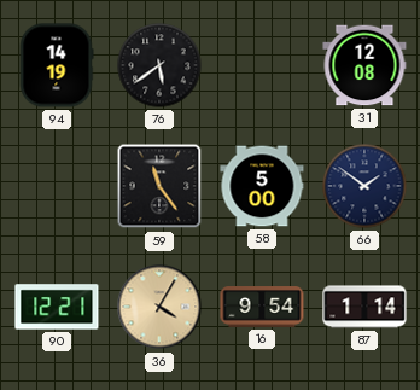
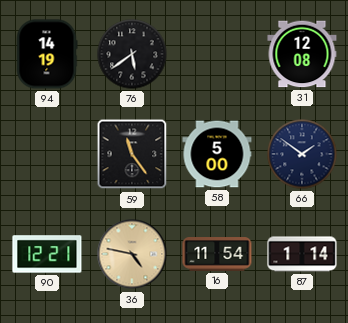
36: 4:05 -> 4:47 (132, 254)
16: 9:54 -> 11:54 (217, 254)
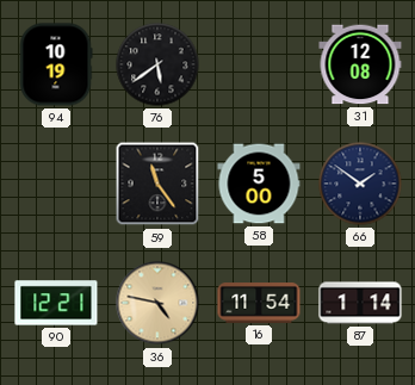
94: 14:19 -> 10:19 (56, 64)
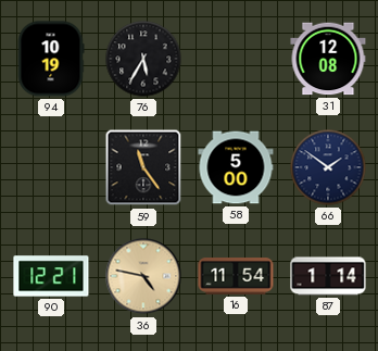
76: 5:39 -> 5:35 (143, 59)
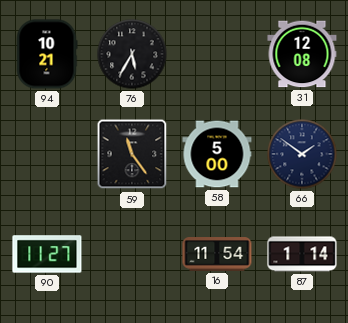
94: 10:19 -> 10:21 (47, 54)
90: 12:21 -> 11:27 (47, 254)
36: 4:47 -> none (143, 276)
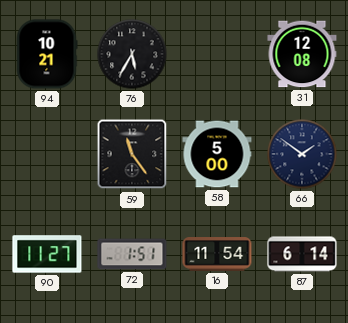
72: none -> 1:51 (132, 254)
87: 1:14 -> 6:14 (302, 254)
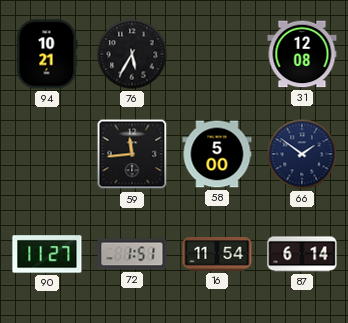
59: 11:24 -> 11:44 (132, 154)
